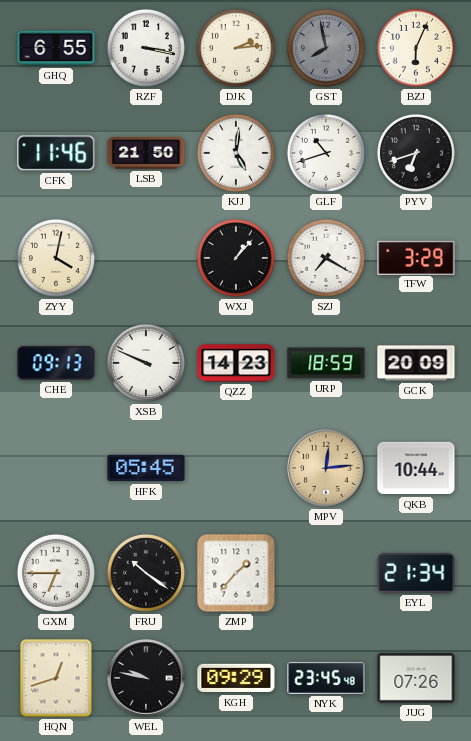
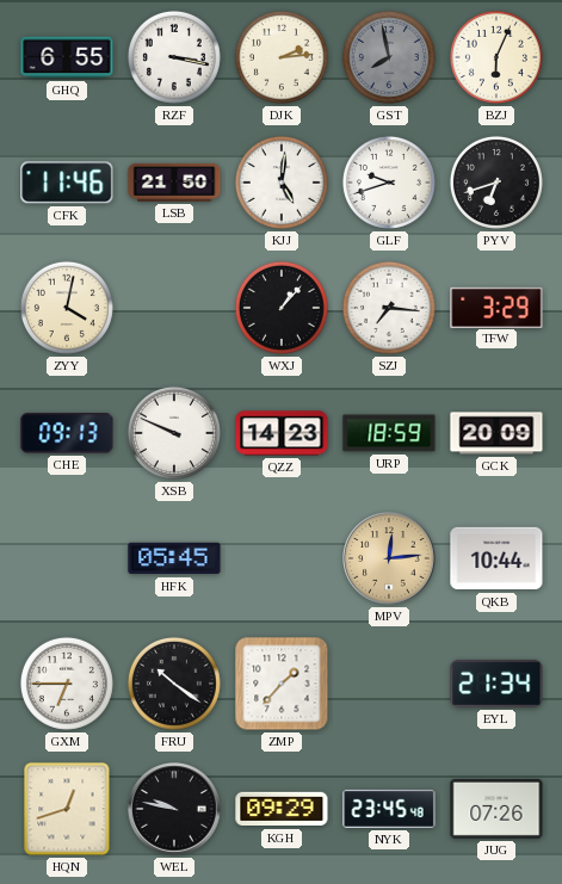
GLF: 10:42 -> 9:42 (389, 183)
SZJ: 7:20 -> 7:16 (389, 308)
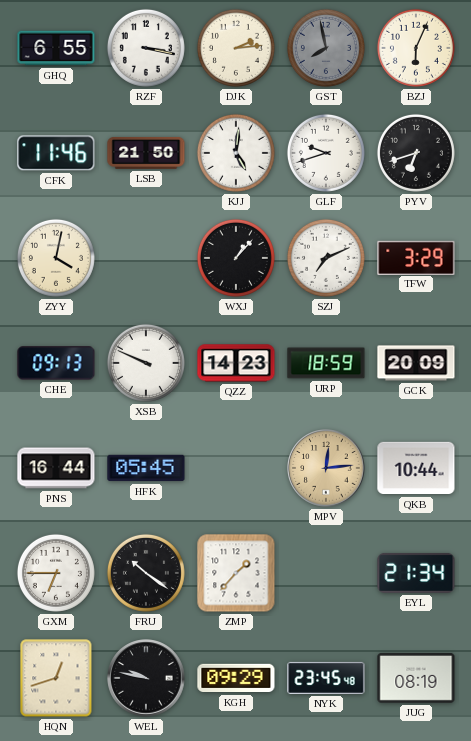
SZJ: 7:16 -> 7:11 (326, 258)
PNS: none -> 16:44 (56, 468)
JUG: 07:26 -> 08:19 (416, 678)
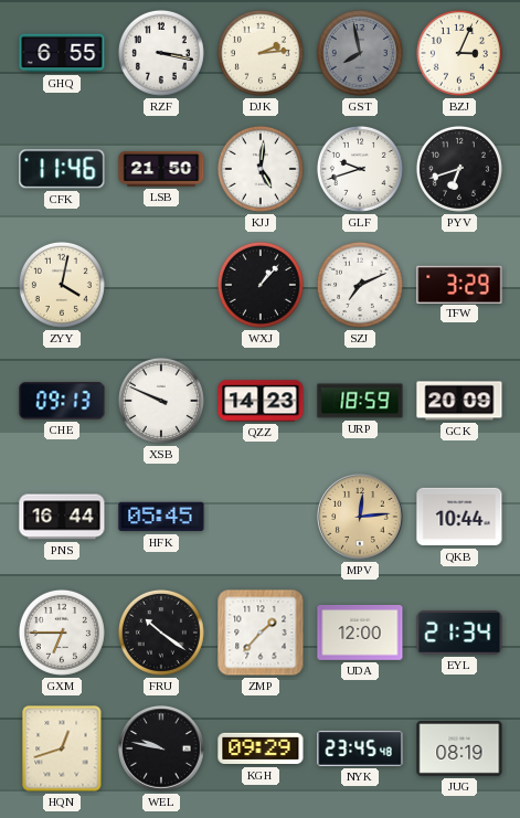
BZJ: 6:04 -> 3:04 (459, 53)
UDA: none -> 12:00 (360, 634)
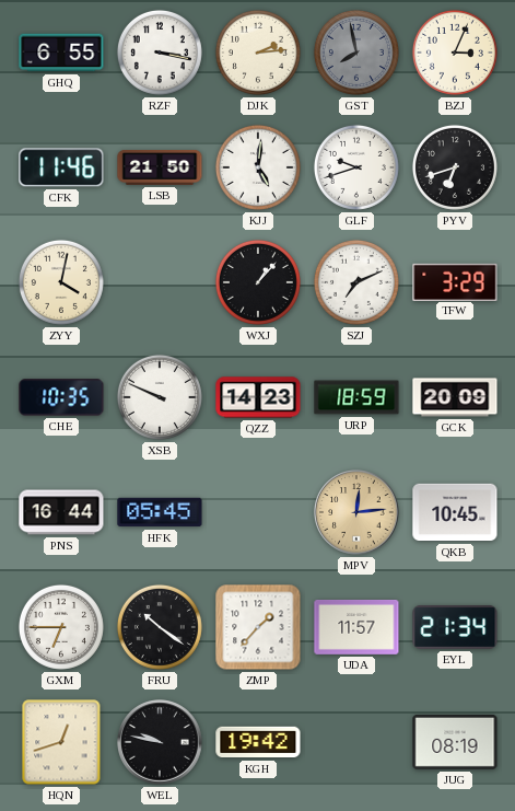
CHE: 09:13 -> 10:35 (61, 397)
QKB: 10:44 -> 10:45 (455, 512)
UDA: 12:00 -> 11:57 (356, 628)
KGH: 09:29 -> 19:42 (258, 742)
NYK: 23:45 -> none (360, 748)
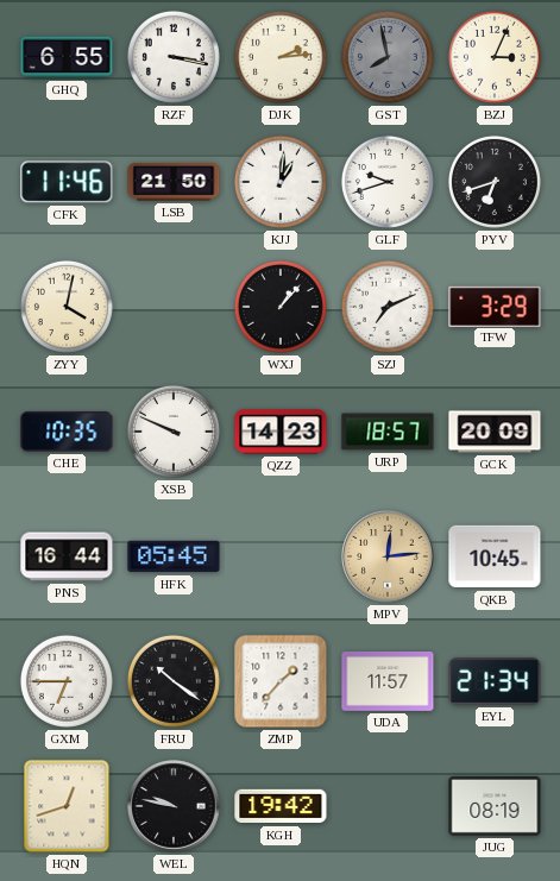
KJJ: 5:01 -> 1:01 (281, 182)
URP: 18:59 -> 18:57 (388, 432)
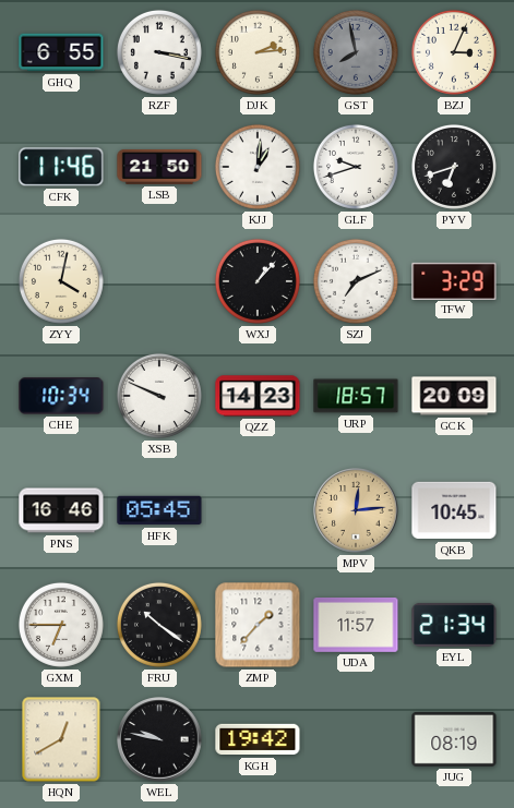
CHE: 10:35 -> 10:34 (61, 396)
PNS: 16:44 -> 16:46 (61, 510)
HQN: 12:42 -> 12:40 (61, 739)
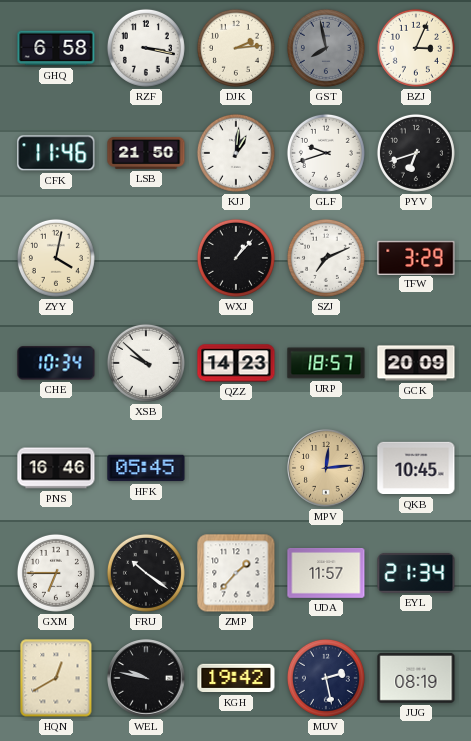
GHQ: 6:55 -> 6:58 (56, 48)
XSB: 9:49 -> 9:52 (146, 363)
MUV: none -> 2:28 (326, 678)
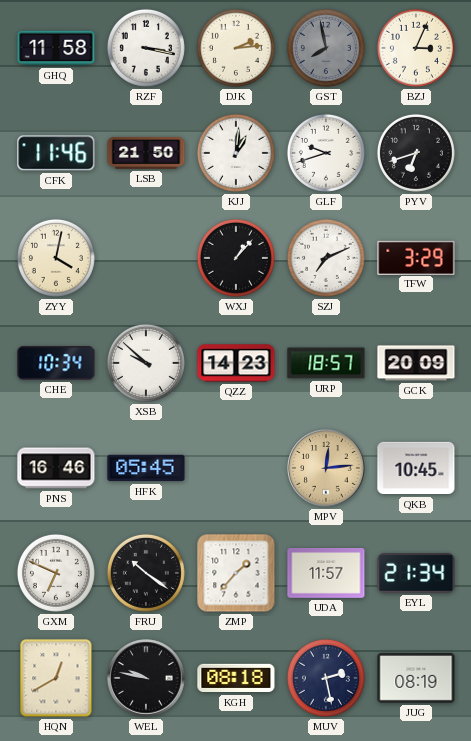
GHQ: 6:58 -> 11:58 (56, 48)
GXM: 6:45 -> 6:49 (56, 573)
KGH: 19:42 -> 08:18 (236, 678)
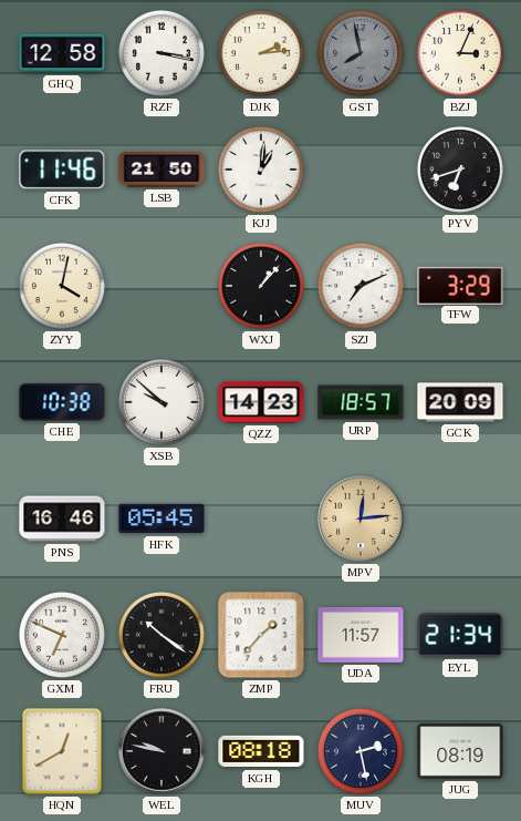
GHQ: 11:58 -> 12:58 (62, 53)
GLF: 9:42 -> none (326, 153)
CHE: 10:34 -> 10:38 (62, 402)
QKB: 10:45 -> none (416, 468)
